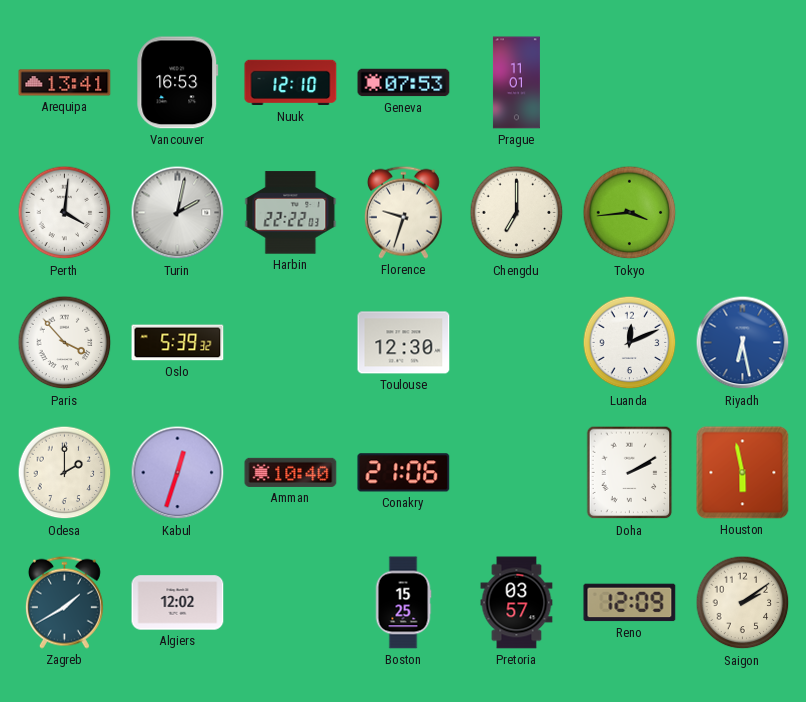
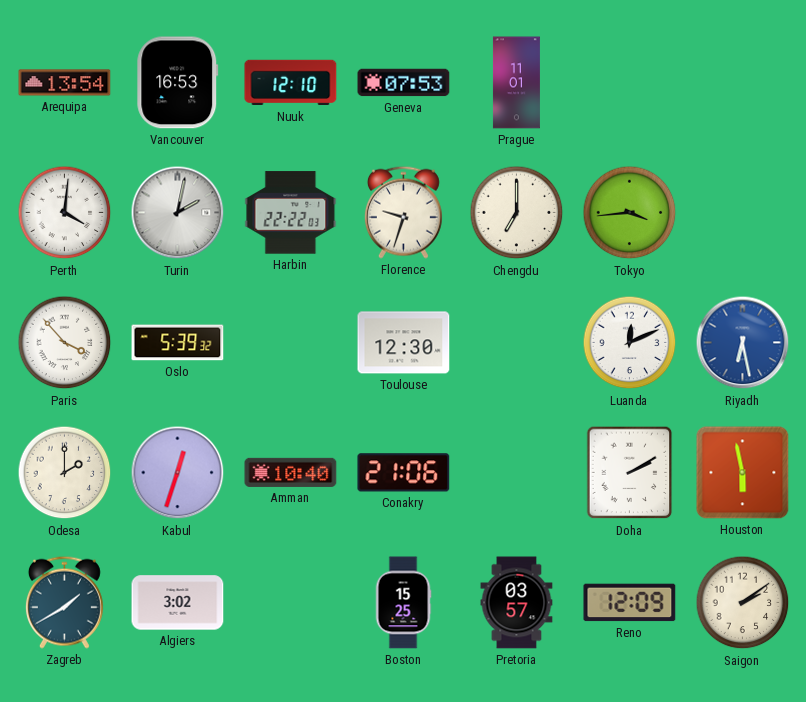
Arequipa: 13:41 -> 13:54 (65, 83)
Algiers: 12:02 -> 3:02 (178, 603)
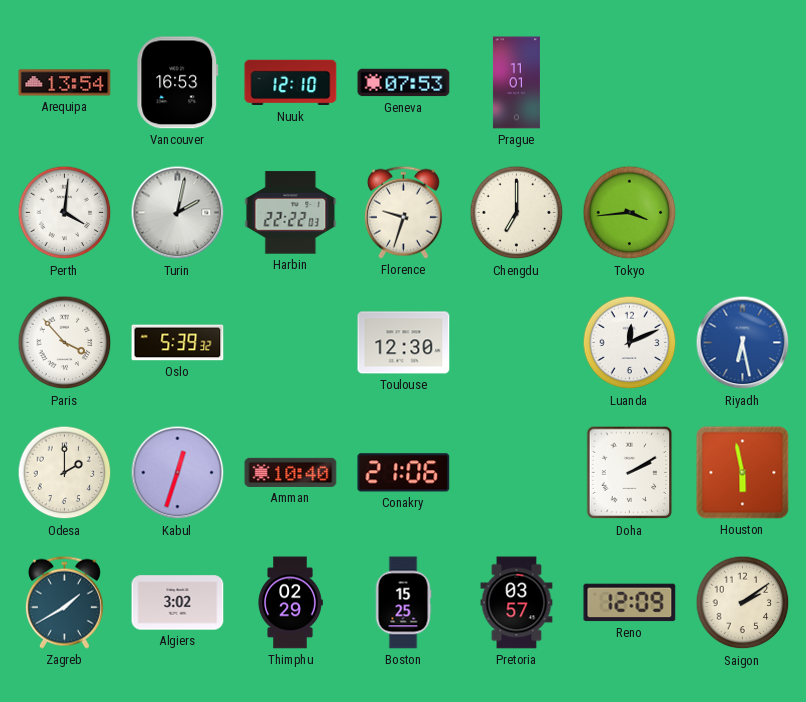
Thimphu: none -> 02:29 (290, 603)
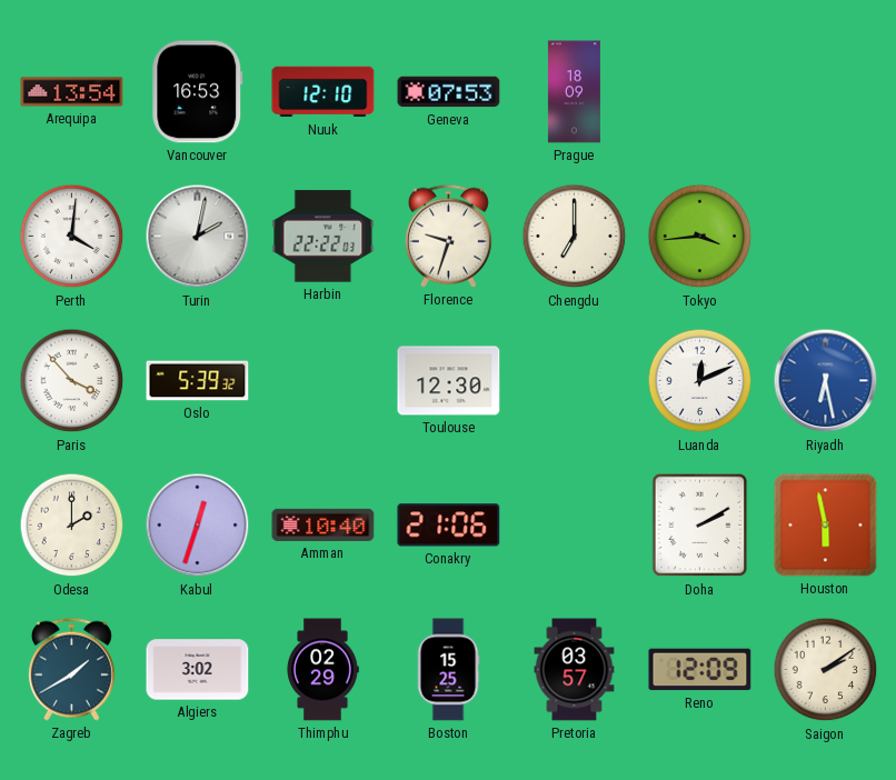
Prague: 11:01 -> 18:09 (574, 92)
